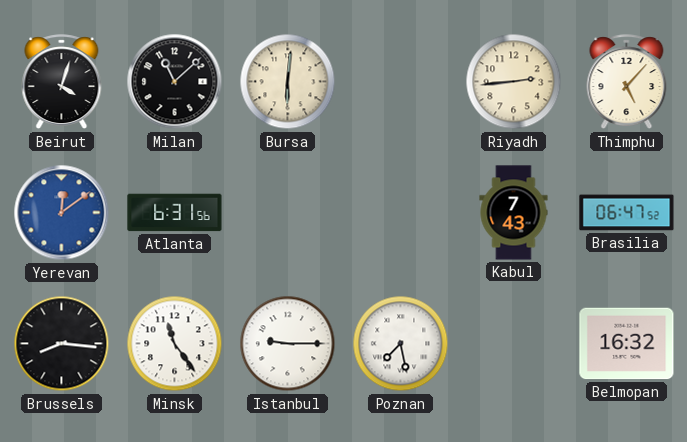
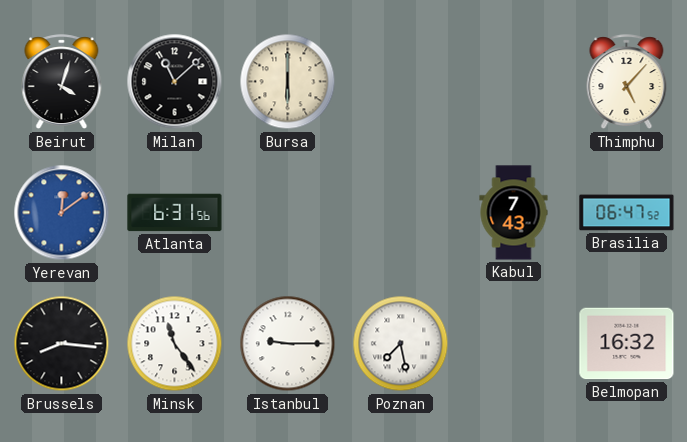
Bursa: 6:01 -> 6:00 (288, 82)
Riyadh: 2:44 -> none (514, 82)
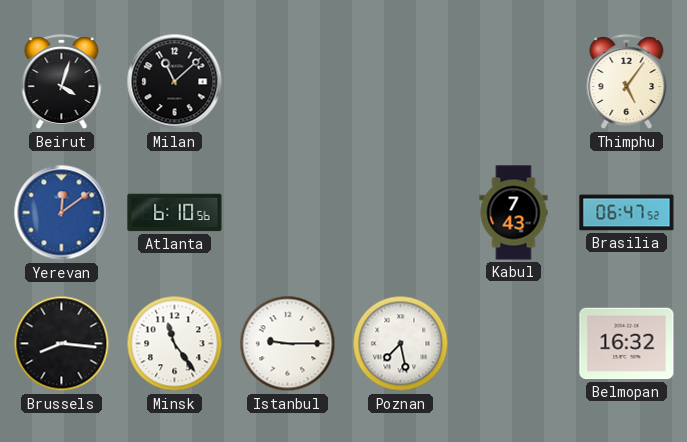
Bursa: 6:00 -> none (288, 82)
Thimphu: 5:07 -> 5:06 (627, 82)
Atlanta: 6:31 -> 6:10 (175, 213)
